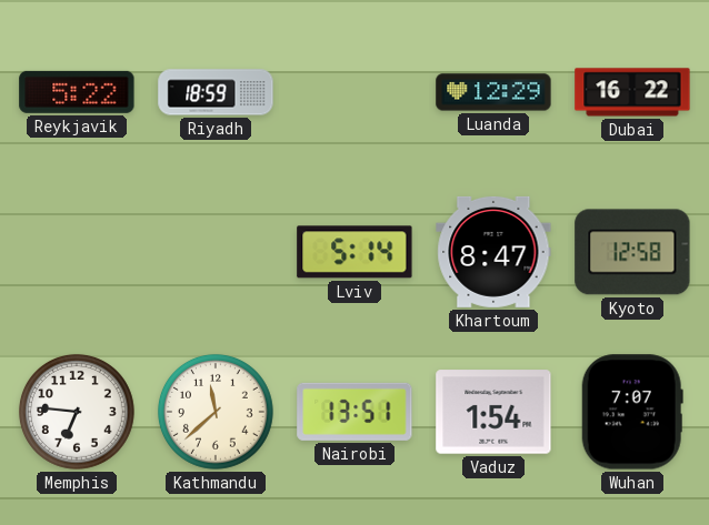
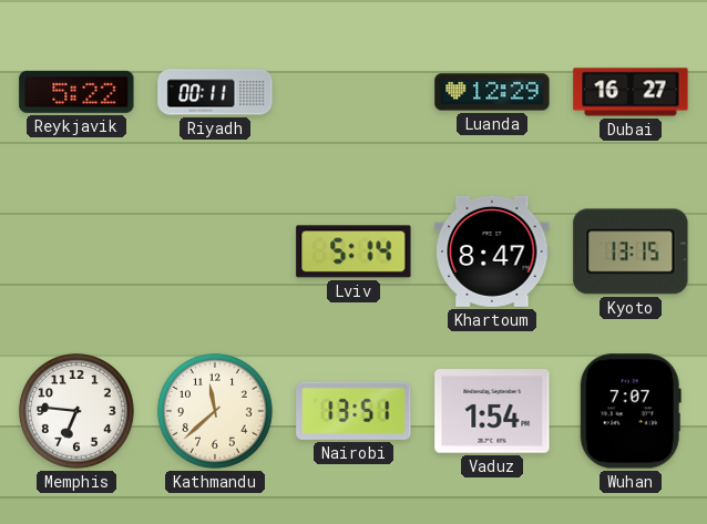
Riyadh: 18:59 -> 00:11 (215, 92)
Dubai: 16:22 -> 16:27 (631, 92)
Kyoto: 12:58 -> 13:15 (631, 251)
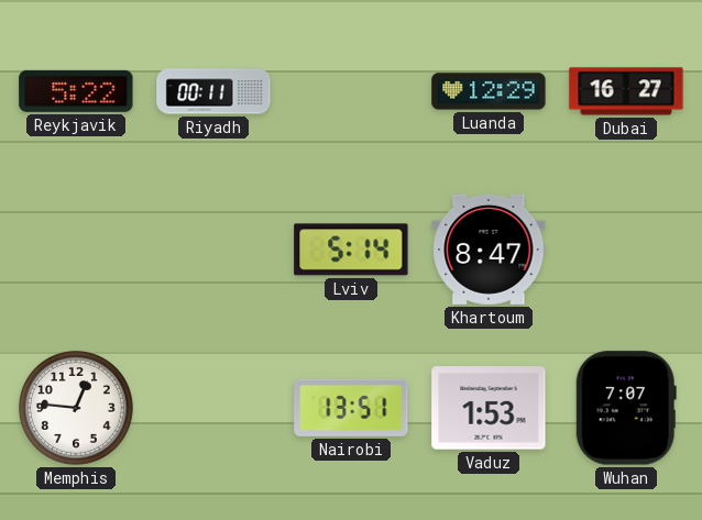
Kyoto: 13:15 -> none (631, 251)
Memphis: 6:46 -> 12:46 (76, 408)
Kathmandu: 11:38 -> none (215, 411)
Vaduz: 1:54 -> 1:53 (489, 408)
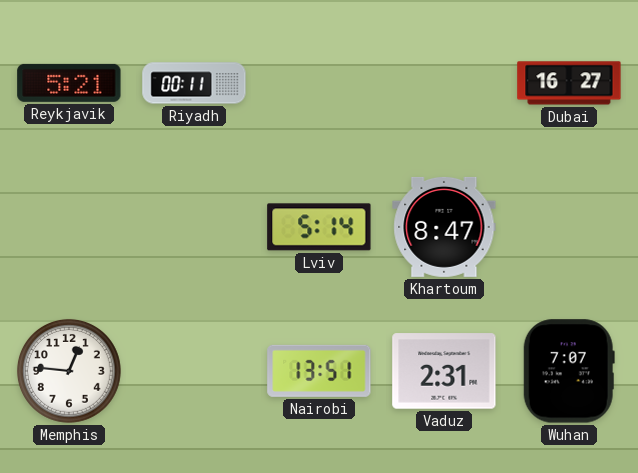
Reykjavik: 5:22 -> 5:21 (69, 83)
Luanda: 12:29 -> none (489, 91)
Vaduz: 1:53 -> 2:31 (444, 371)
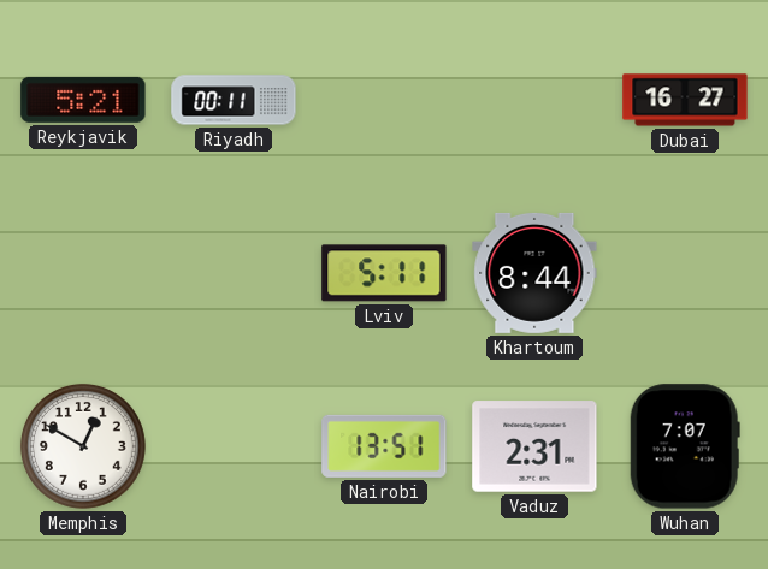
Lviv: 5:14 -> 5:11 (384, 273)
Khartoum: 8:47 -> 8:44 (534, 273)
Memphis: 12:46 -> 12:50 (83, 446)
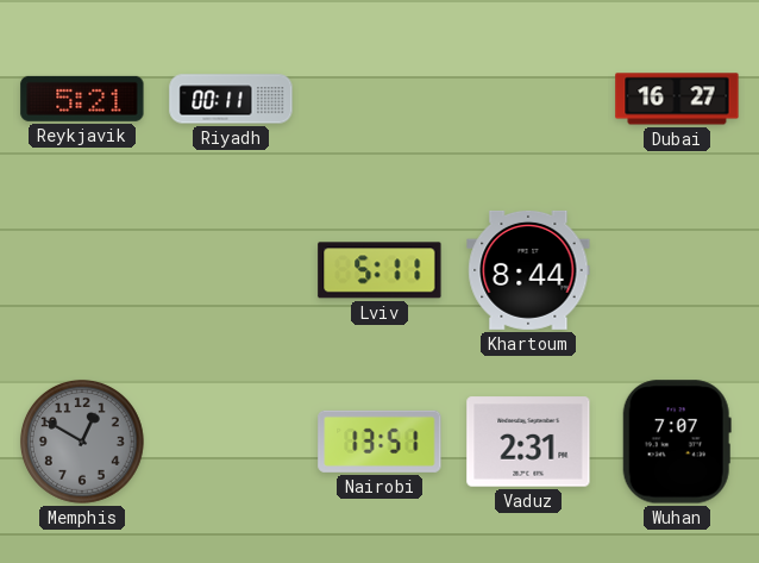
Memphis dial: white -> grey (82, 442)
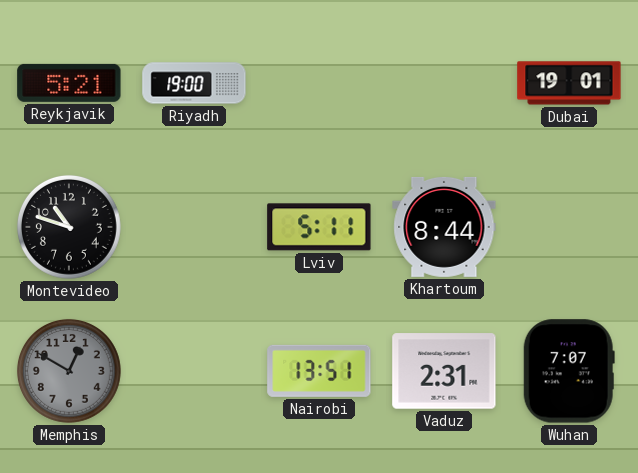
Riyadh: 00:11 -> 19:00 (194, 83)
Dubai: 16:27 -> 19:01 (569, 83)
Montevideo: none -> 10:48 (69, 227)
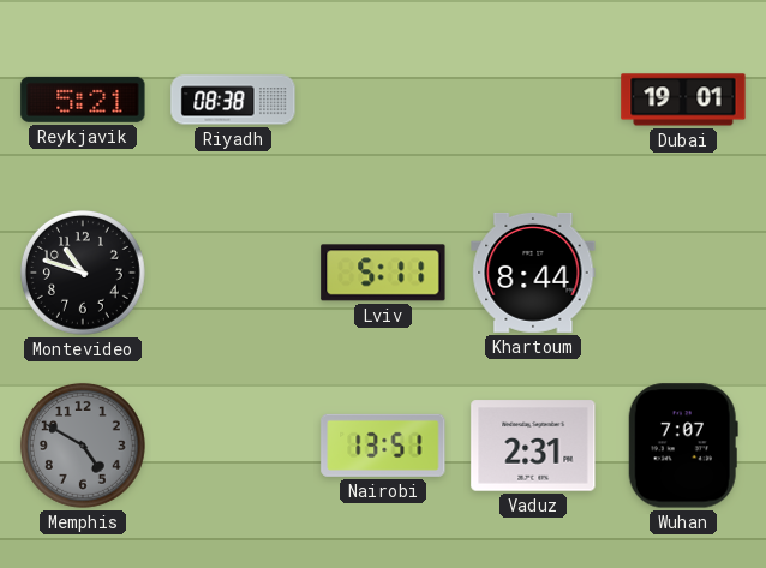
Riyadh: 19:00 -> 08:38 (233, 100)
Memphis: 12:50 -> 4:50 (83, 446)
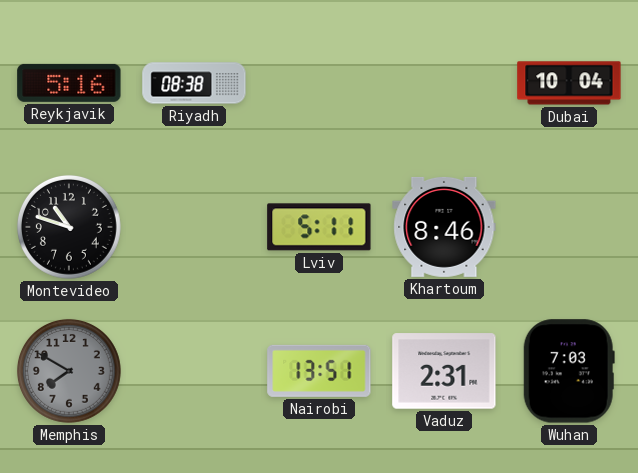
Reykjavik: 5:21 -> 5:16 (69, 83)
Dubai: 19:01 -> 10:04 (569, 83)
Khartoum: 8:44 -> 8:46 (444, 227)
Memphis: 4:50 -> 7:50 (69, 371)
Wuhan: 7:07 -> 7:03 (569, 371)
